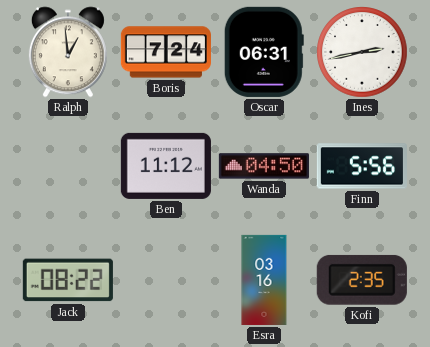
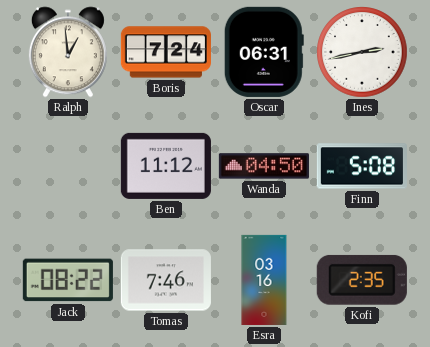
Finn: 5:56 -> 5:08 (362, 166)
Tomas: none -> 7:46 (166, 280)
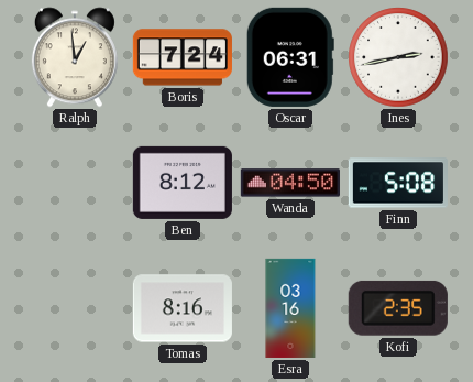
Ben: 11:12 -> 8:12 (183, 183)
Jack: 08:22 -> none (68, 280)
Tomas: 7:46 -> 8:16 (183, 308)
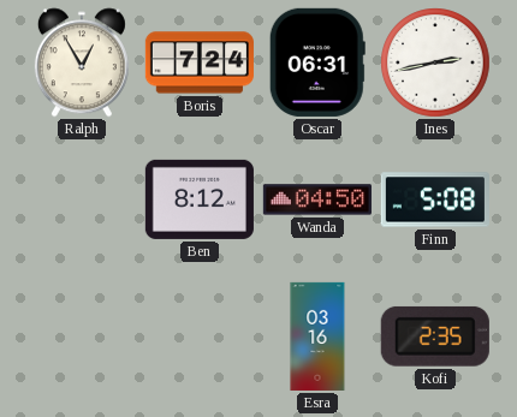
Ralph: 12:59 -> 12:55 (82, 62)
Tomas: 8:16 -> none (183, 308)
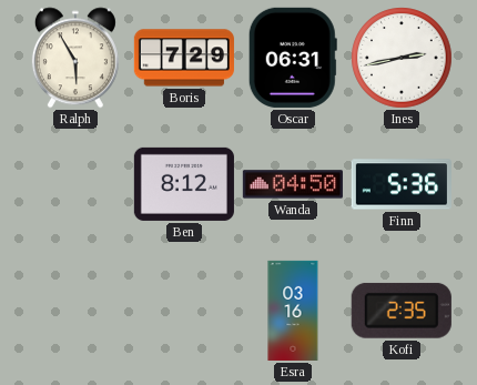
Ralph: 12:55 -> 5:55 (75, 58)
Boris: 7:24 -> 7:29 (184, 58)
Finn: 5:08 -> 5:36 (402, 184)
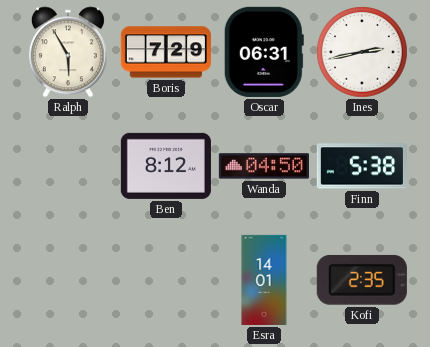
Finn: 5:36 -> 5:38 (362, 166)
Esra: 03:16 -> 14:01 (264, 280)
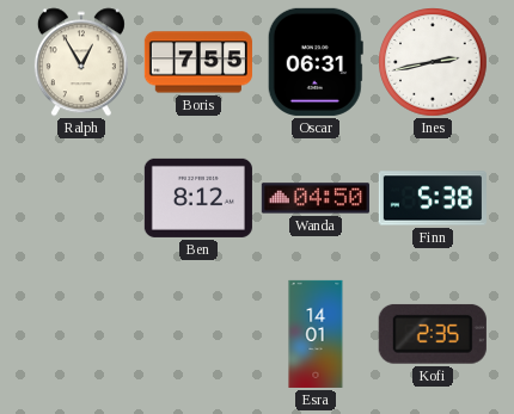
Ralph: 5:55 -> 12:55 (81, 62)
Boris: 7:29 -> 7:55 (198, 62)
